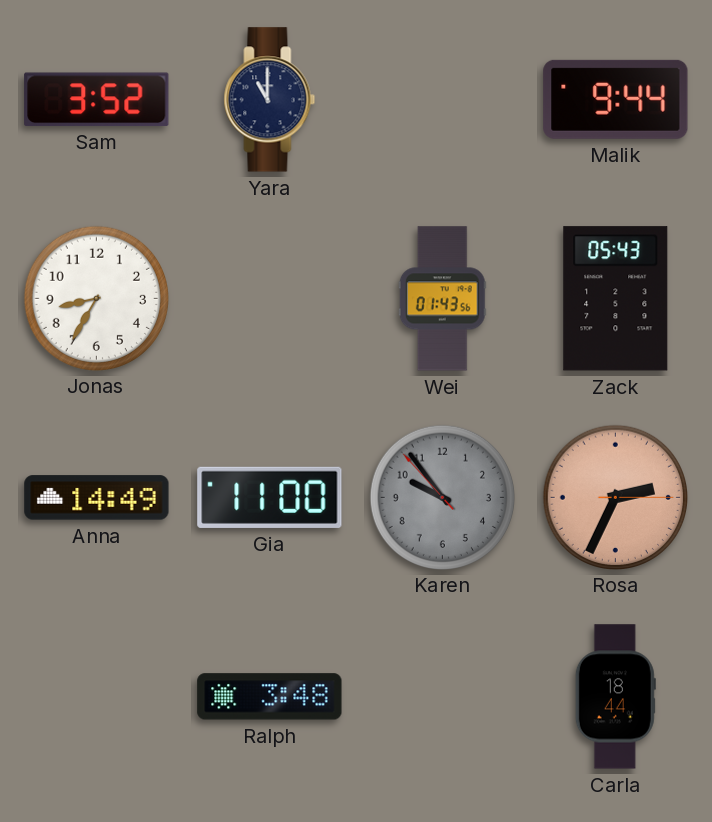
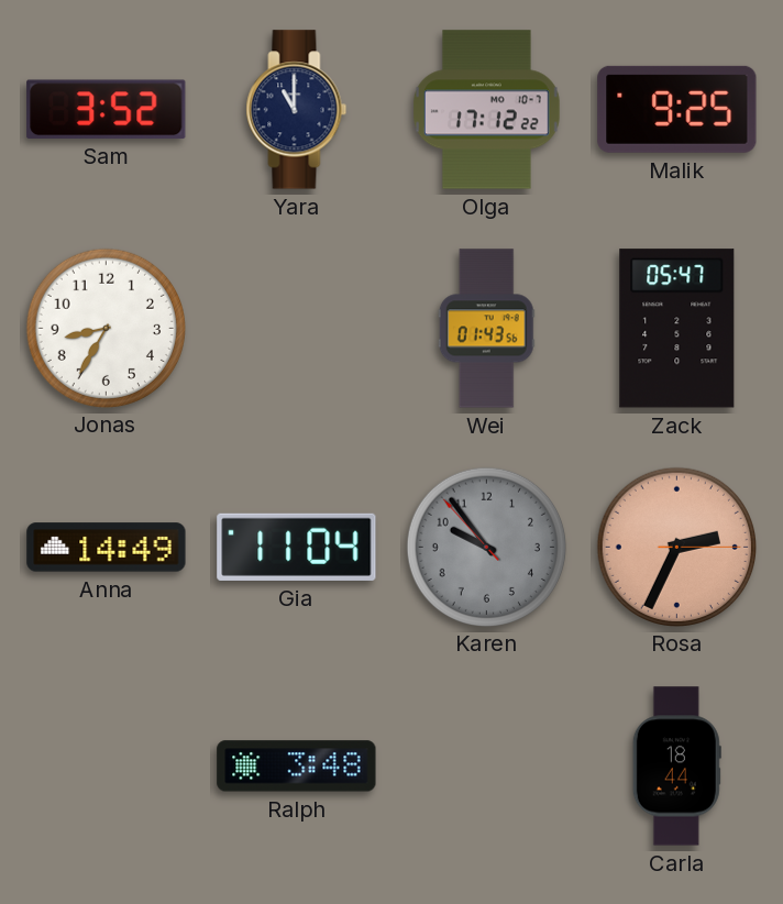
Olga: none -> 17:12 (487, 110)
Malik: 9:44 -> 9:25 (677, 109)
Zack: 05:43 -> 05:47 (677, 329)
Gia: 11:00 -> 11:04 (297, 547)
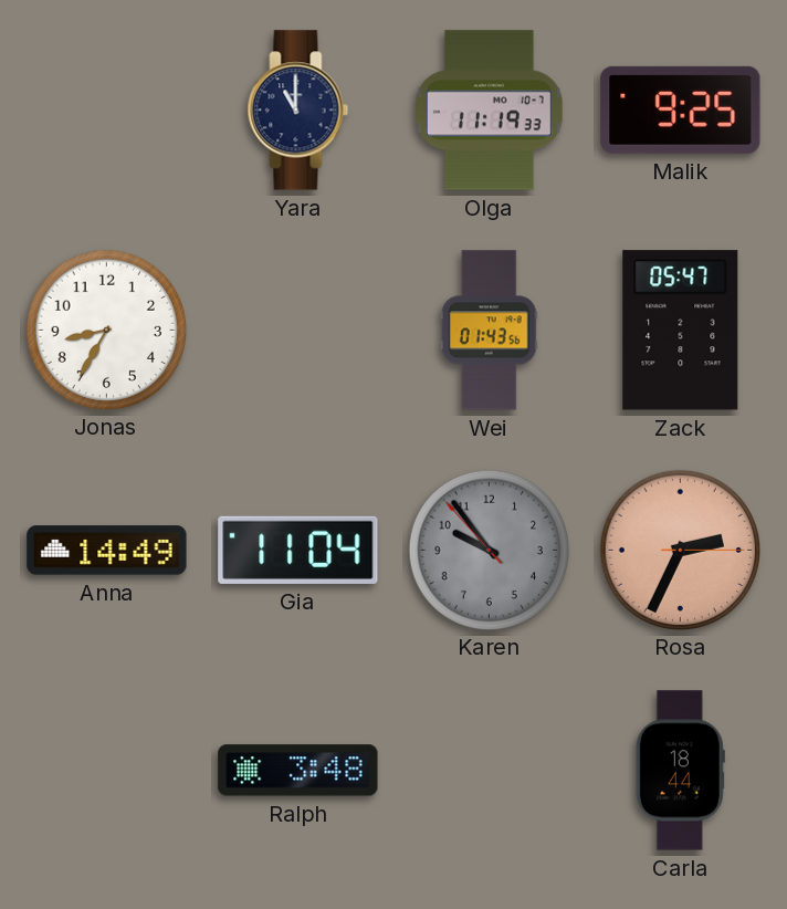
Sam: 3:52 -> none (107, 109)
Olga: 17:12 -> 11:19 (490, 111)
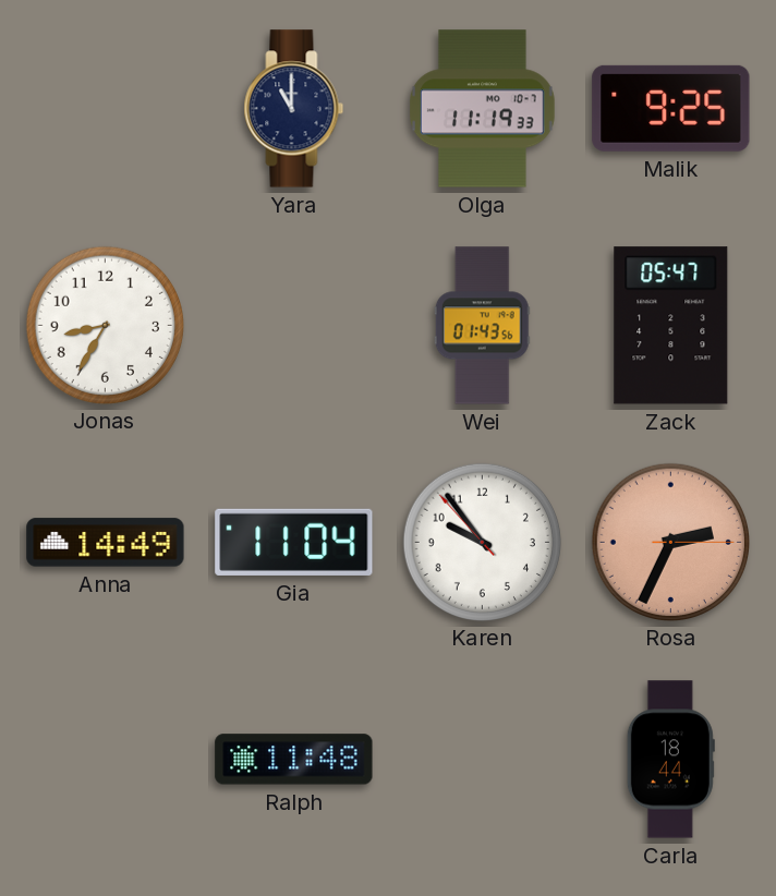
Karen dial: grey -> white (482, 542)
Ralph: 3:48 -> 11:48 (294, 760)
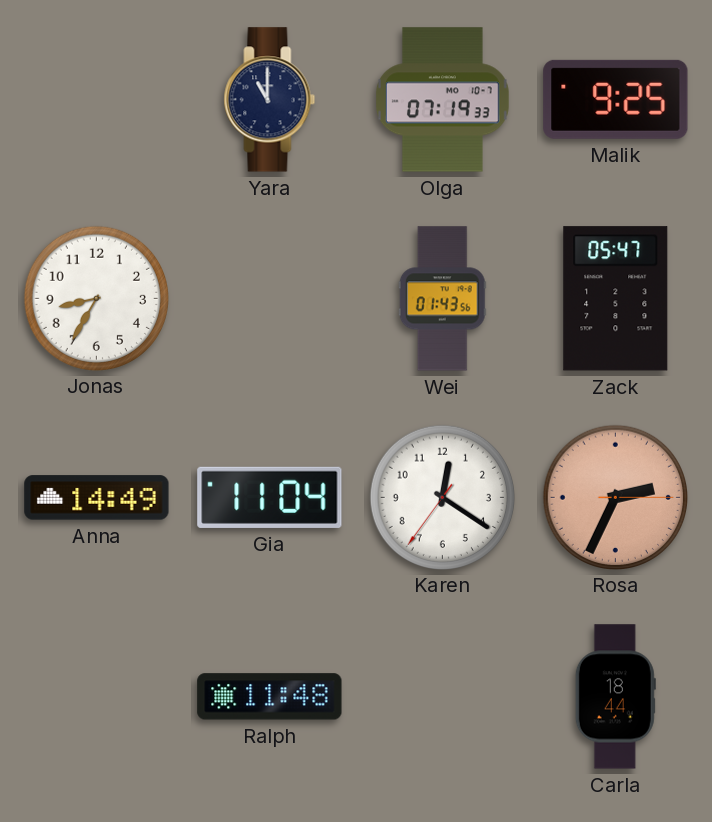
Olga: 11:19 -> 07:19 (443, 100)
Karen: 9:53 -> 12:20 (442, 497)
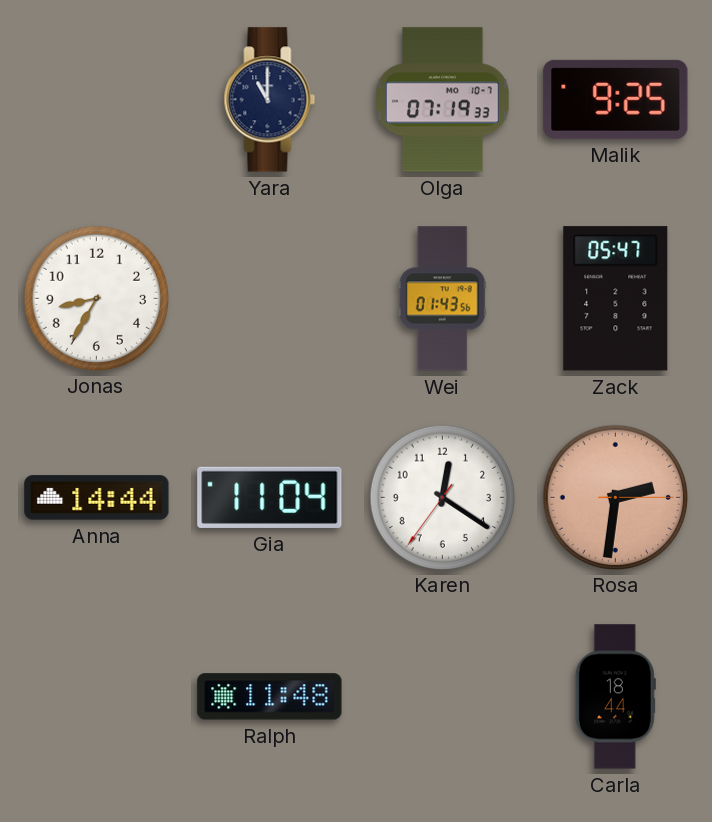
Anna: 14:49 -> 14:44 (97, 498)
Rosa: 2:34 -> 2:31 (615, 497)
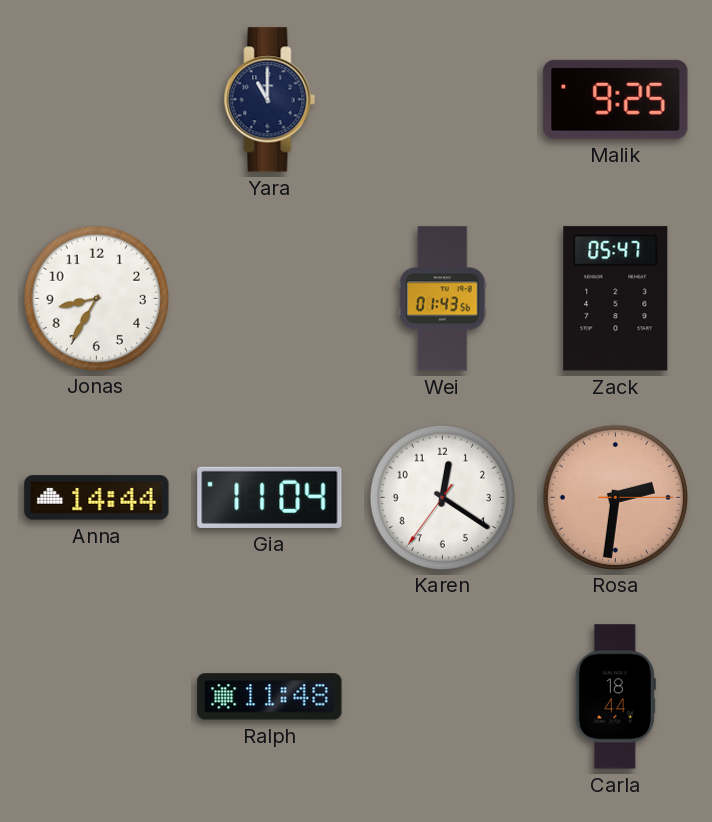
Olga: 07:19 -> none (443, 100)
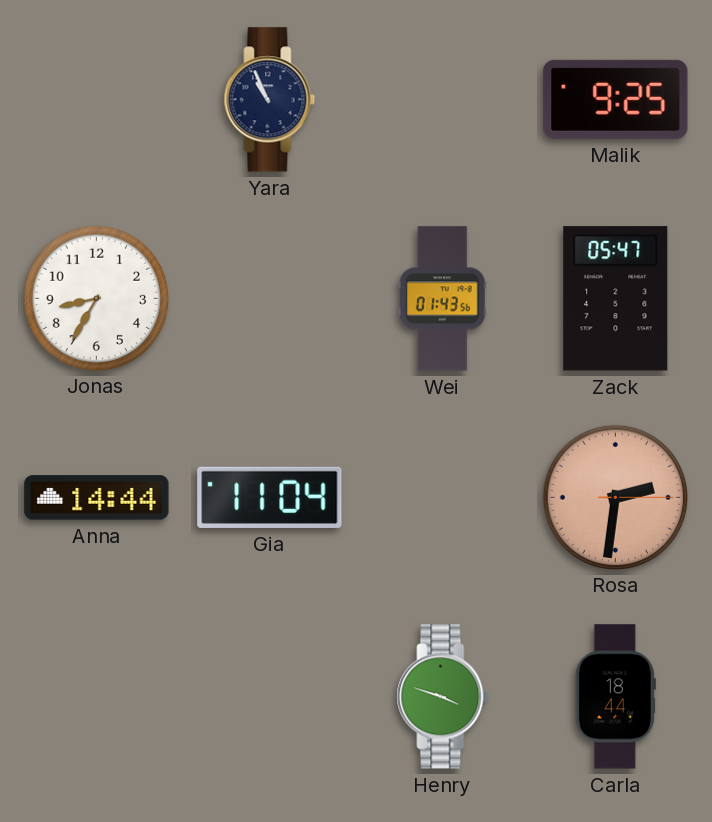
Yara: 11:00 -> 10:56 (270, 100)
Karen: 12:20 -> none (442, 497)
Ralph: 11:48 -> none (270, 697)
Henry: none -> 3:48 (443, 697)
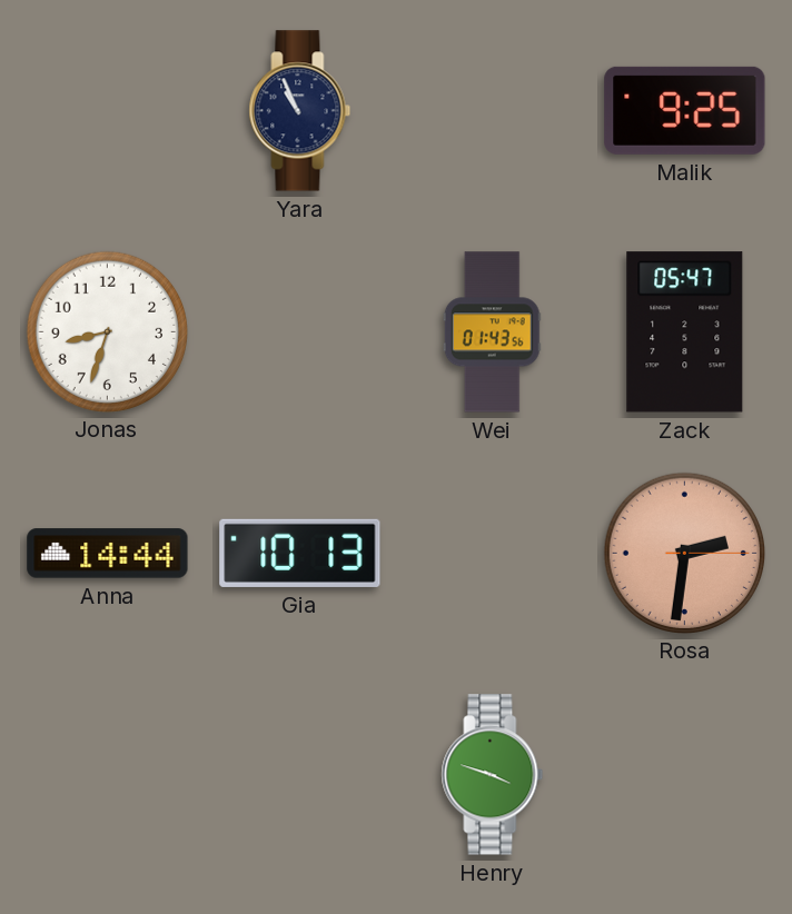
Jonas: 8:35 -> 8:33 (107, 331)
Gia: 11:04 -> 10:13 (300, 553)
Carla: 18:44 -> none (615, 697)
